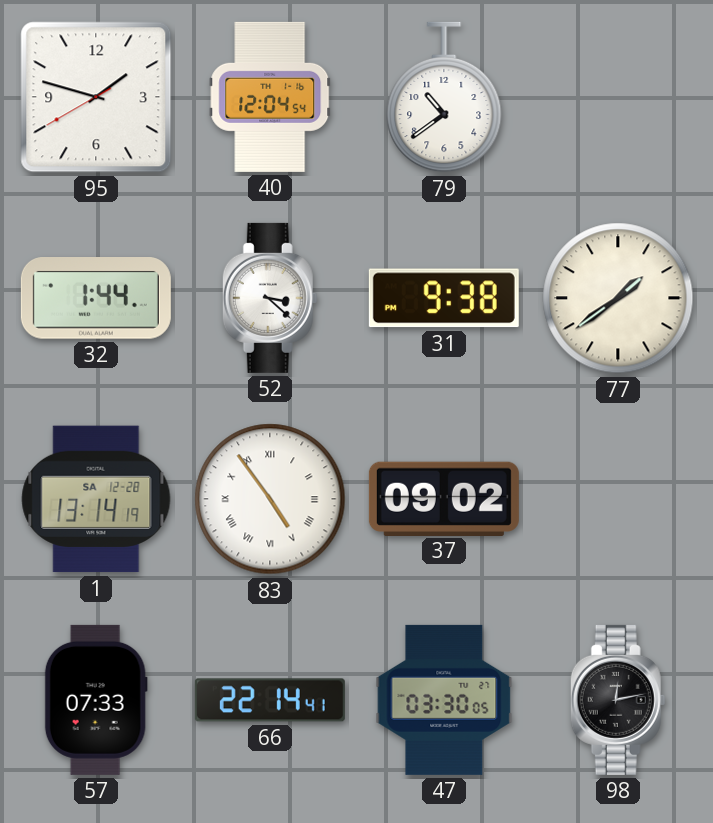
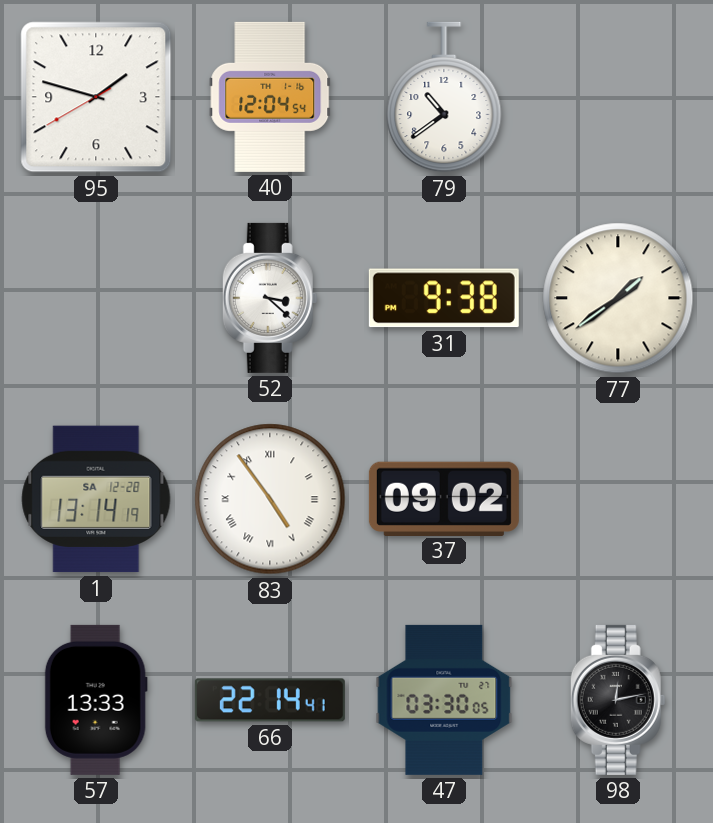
32: 1:44 -> none (96, 299)
57: 07:33 -> 13:33 (96, 700)
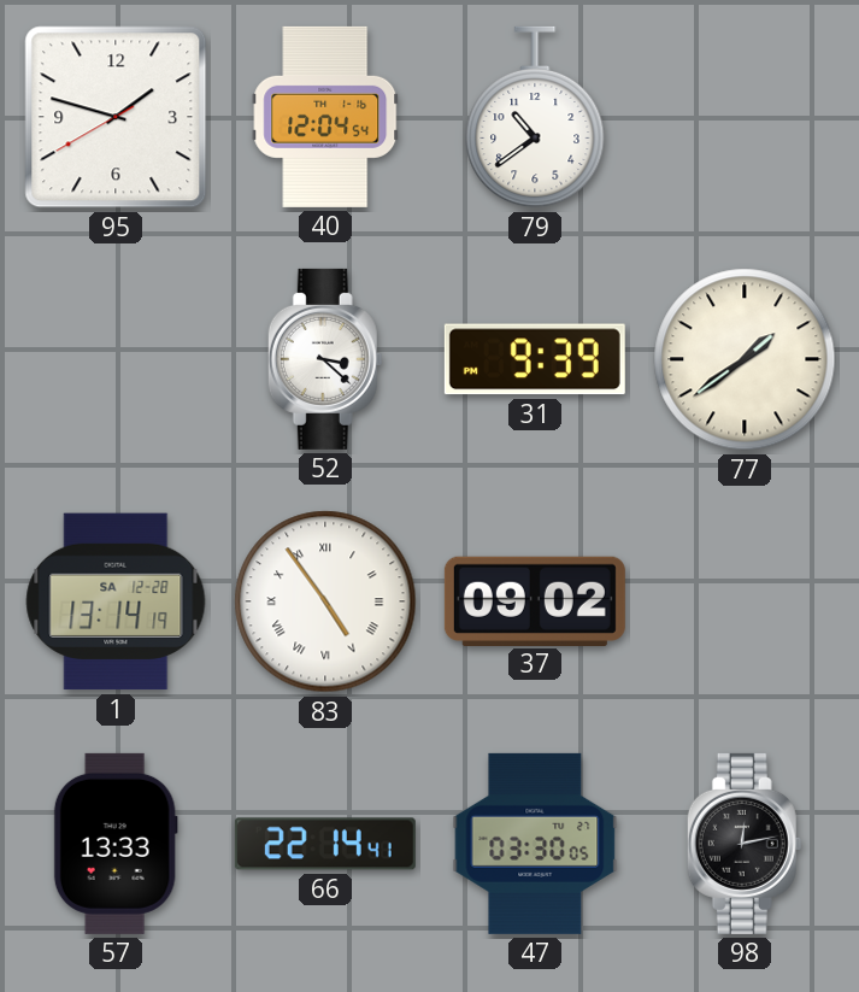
31: 9:38 -> 9:39 (535, 359)
